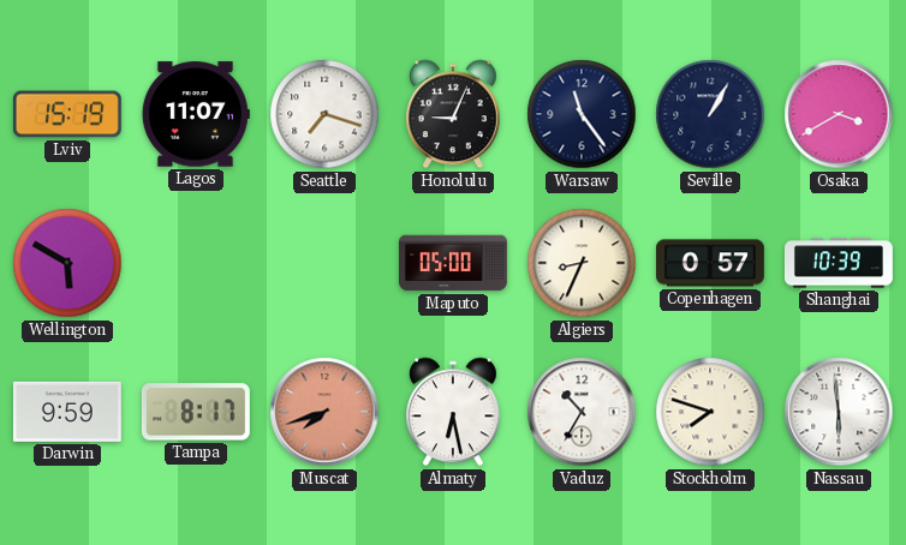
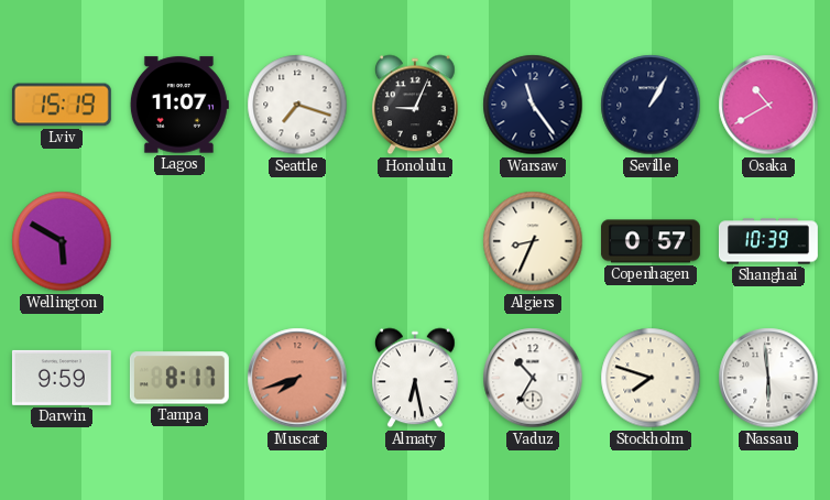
Osaka: 3:40 -> 10:40 (768, 105)
Maputo: 05:00 -> none (454, 263)
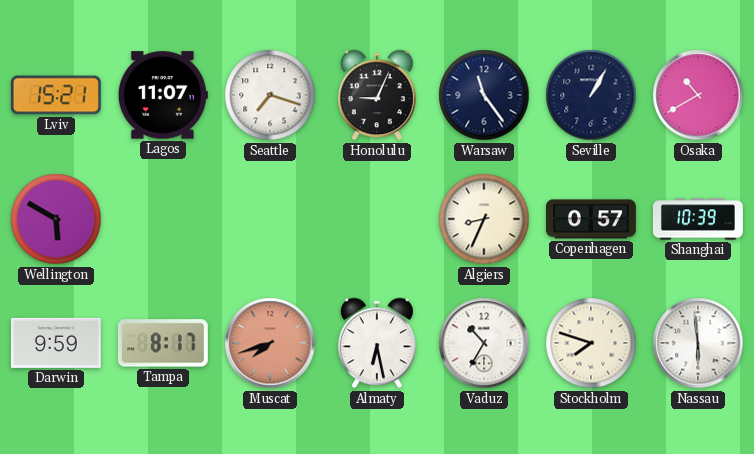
Lviv: 15:19 -> 15:21 (56, 95)
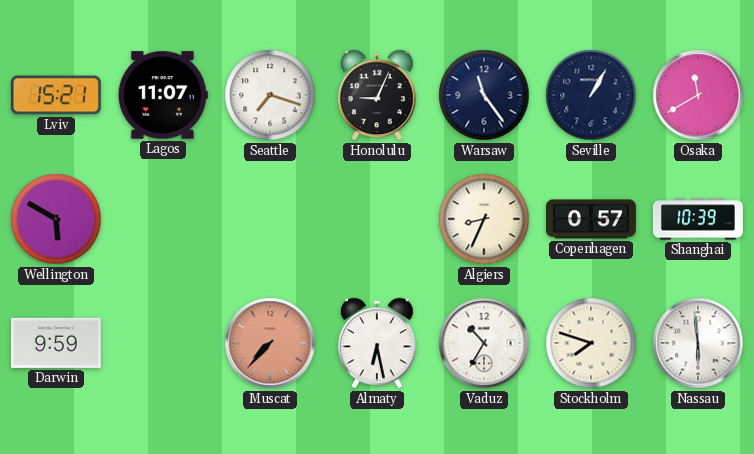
Osaka: 10:40 -> 11:40 (698, 95)
Tampa: 8:17 -> none (163, 343)
Muscat: 7:42 -> 7:37 (270, 343)
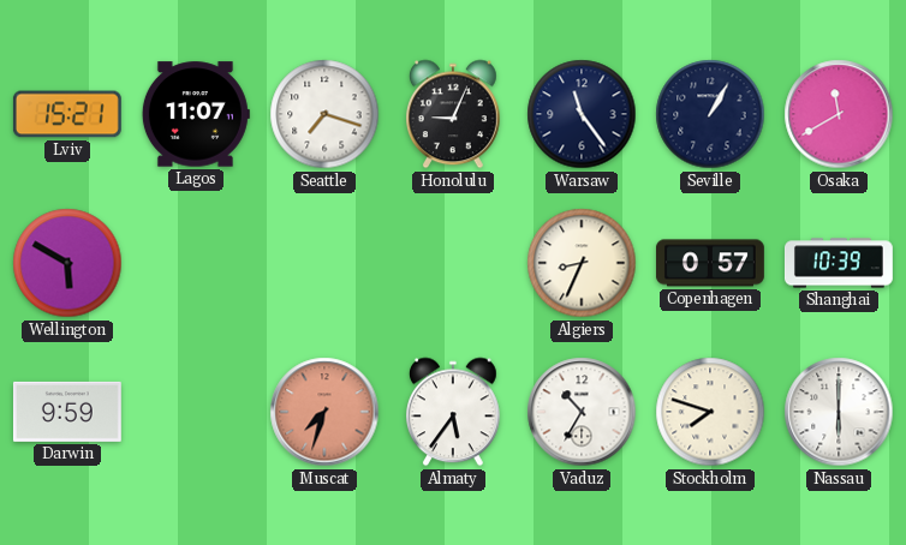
Muscat: 7:37 -> 7:33 (324, 412)
Almaty: 6:28 -> 5:36 (454, 412)
Nassau: 5:59 -> 6:00 (839, 412)
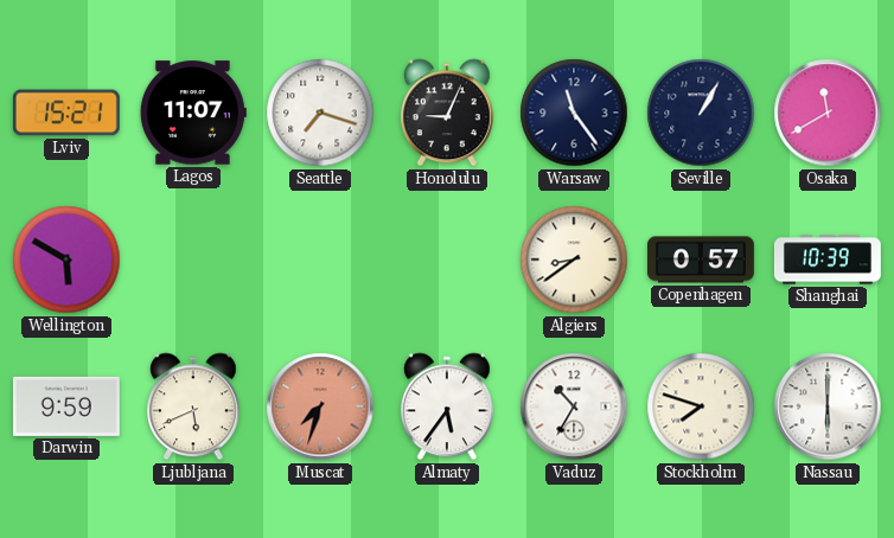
Algiers: 8:34 -> 8:39 (574, 260)
Ljubljana: none -> 5:41 (194, 406)
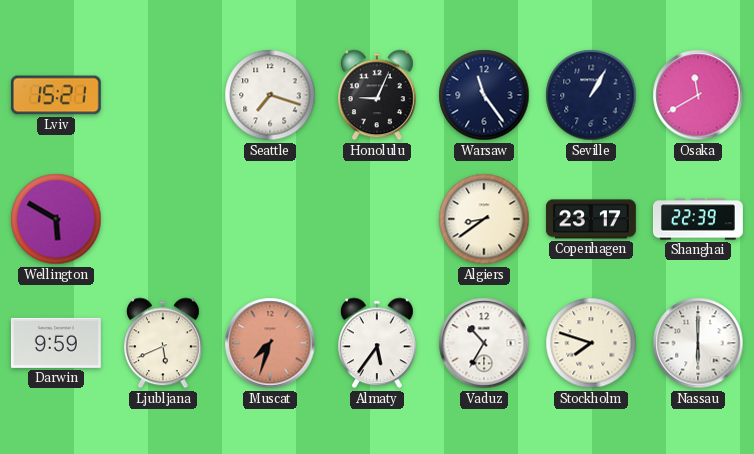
Lagos: 11:07 -> none (193, 113)
Copenhagen: 0:57 -> 23:17 (591, 219)
Shanghai: 10:39 -> 22:39 (698, 219)
